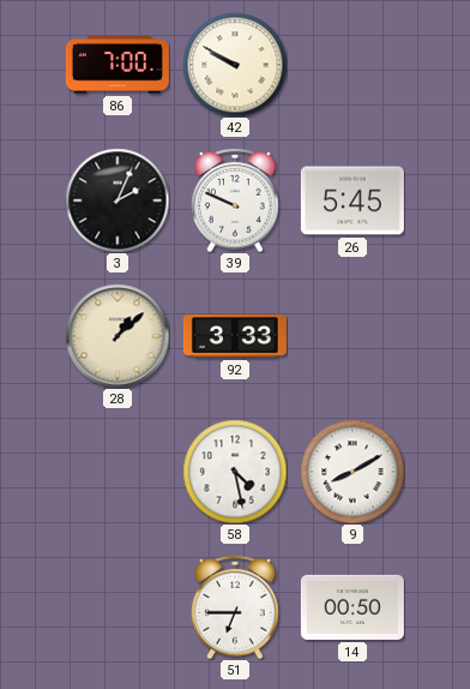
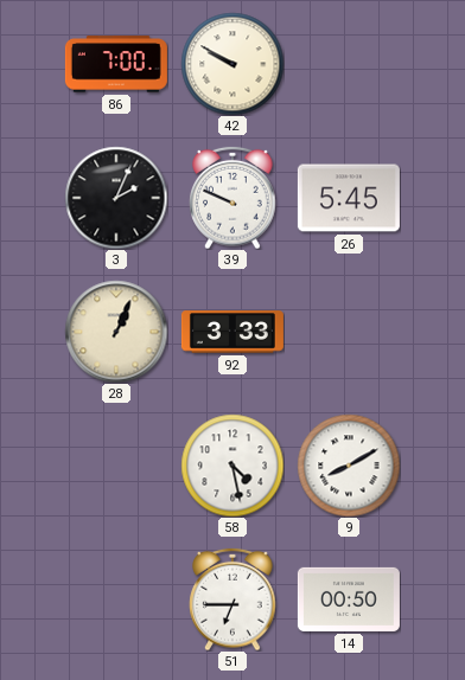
28: 1:08 -> 1:04 (116, 332)
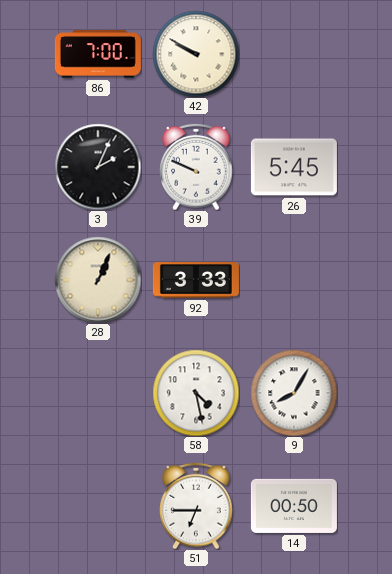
9: 8:10 -> 8:05 (294, 393)
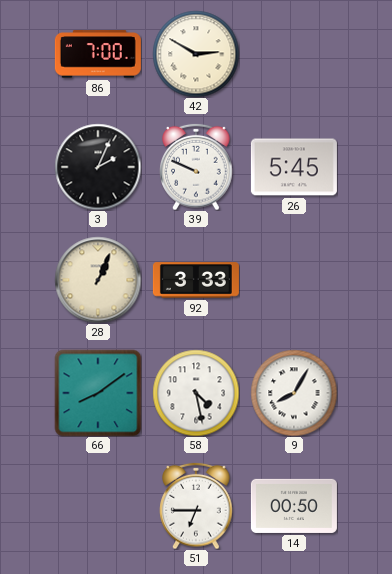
42: 9:50 -> 2:50 (196, 54)
66: none -> 8:09 (98, 393)
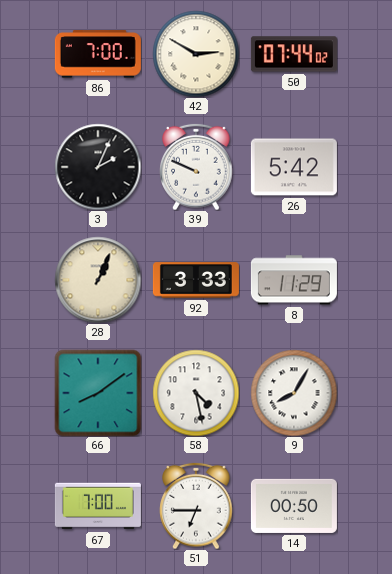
50: none -> 07:44 (294, 54)
26: 5:45 -> 5:42 (294, 167)
8: none -> 11:29 (294, 280)
67: none -> 7:00 (98, 506)
